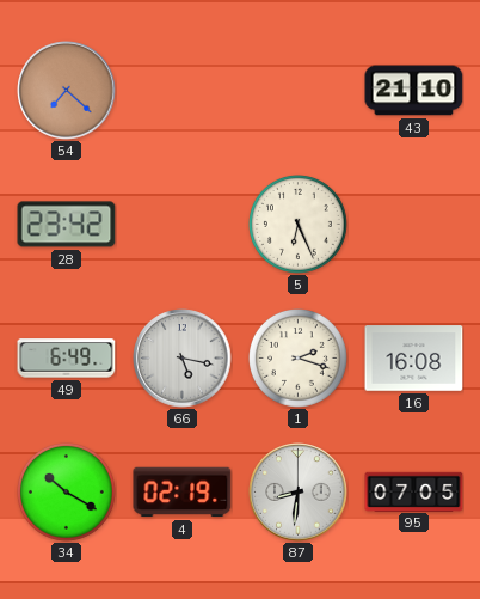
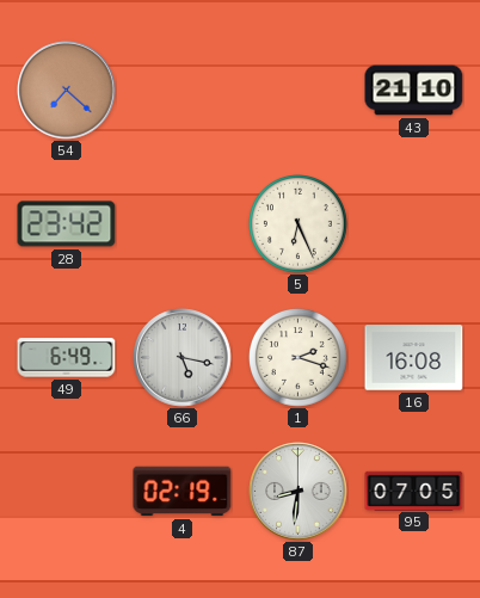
34: 10:20 -> none (67, 493)
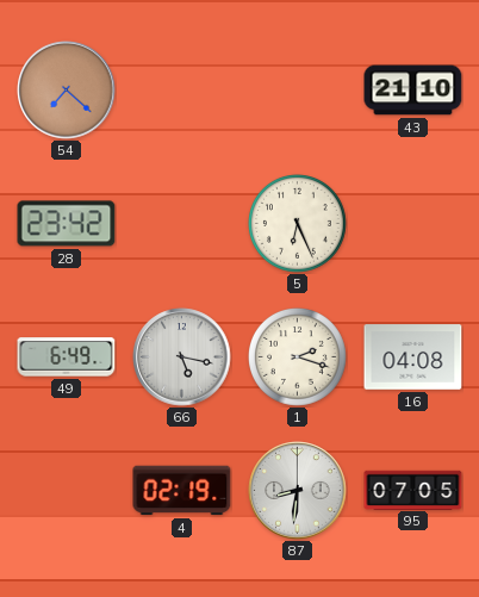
16: 16:08 -> 04:08 (413, 357)
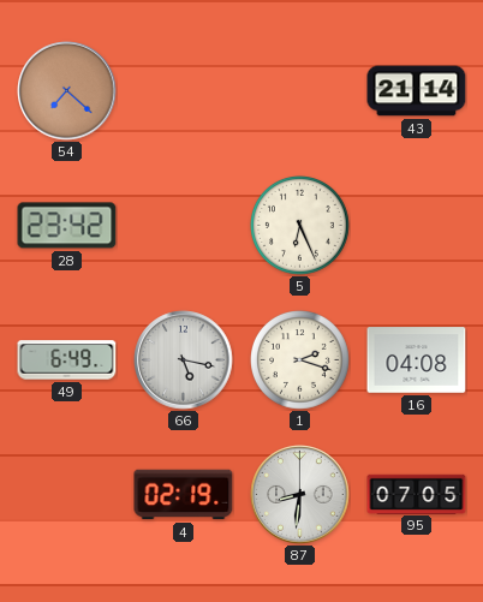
43: 21:10 -> 21:14 (417, 91)
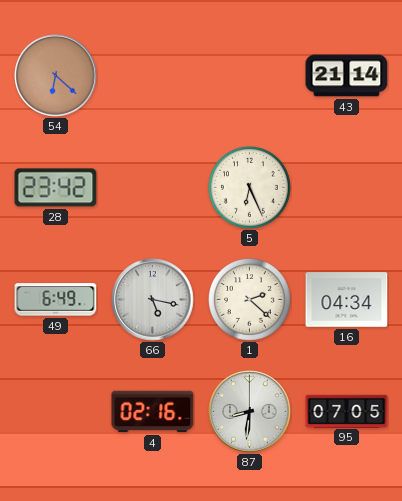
54: 7:22 -> 6:22 (56, 76)
1: 2:18 -> 2:22 (250, 300)
16: 04:08 -> 04:34 (347, 300)
4: 02:19 -> 02:16 (153, 412)
